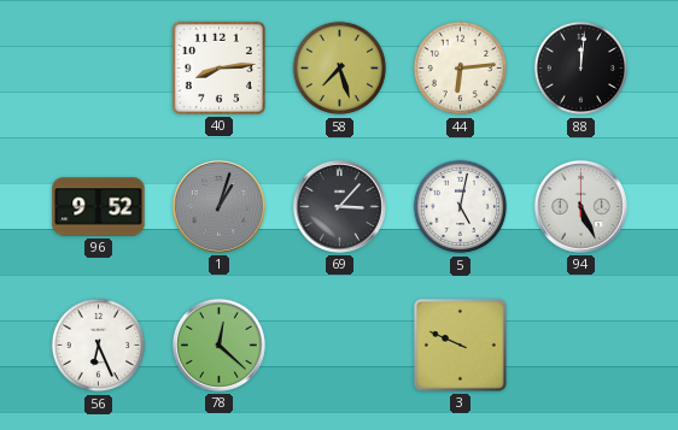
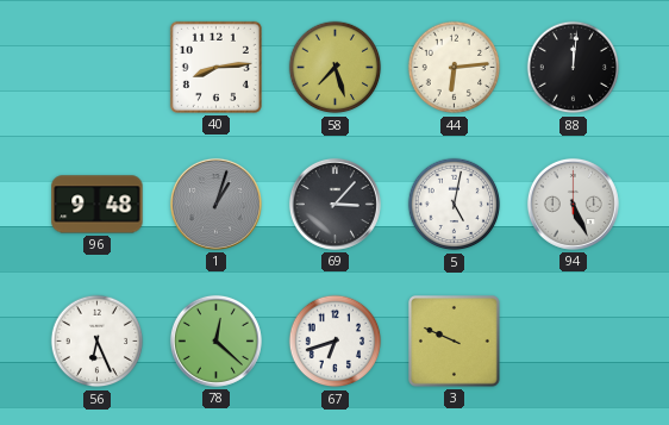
96: 9:52 -> 9:48 (98, 205)
67: none -> 6:42 (336, 342)
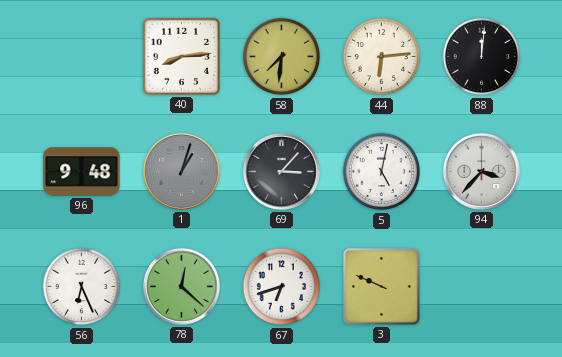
58: 7:27 -> 7:31 (282, 57)
94: 5:26 -> 3:37 (481, 171)
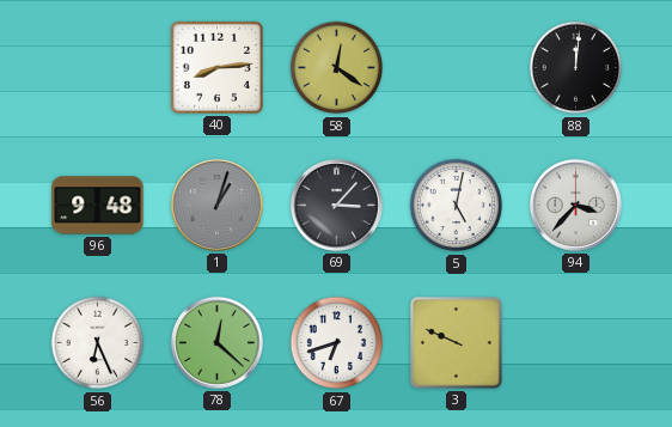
58: 7:31 -> 12:21 (337, 68)
44: 6:14 -> none (382, 57)
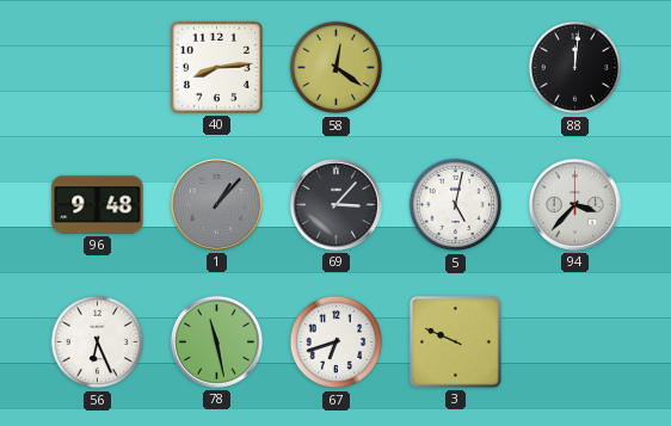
1: 1:03 -> 1:07 (216, 204)
78: 12:22 -> 11:28 (216, 341)
